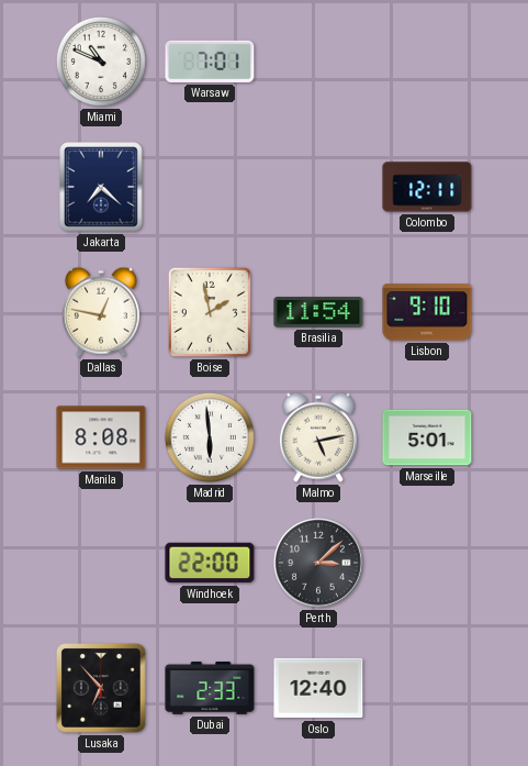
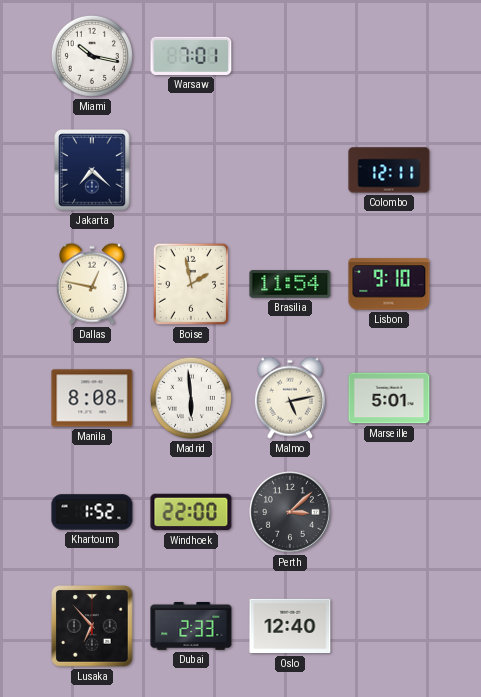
Miami: 10:49 -> 10:17 (92, 56)
Khartoum: none -> 1:52 (92, 512)
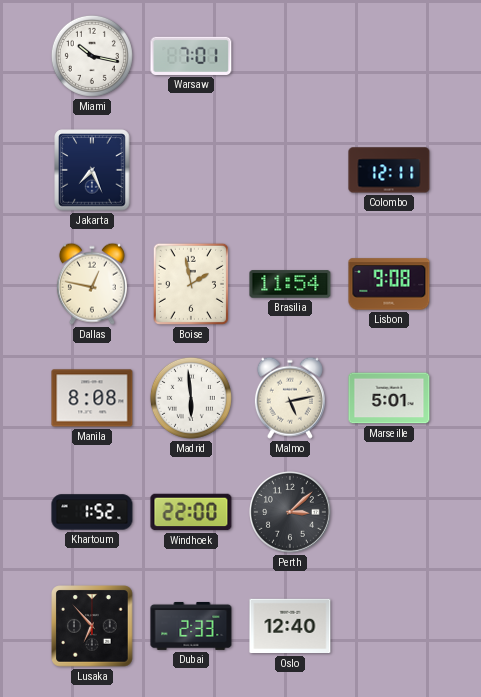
Jakarta: 7:22 -> 7:26 (92, 170)
Lisbon: 9:10 -> 9:08 (389, 284)
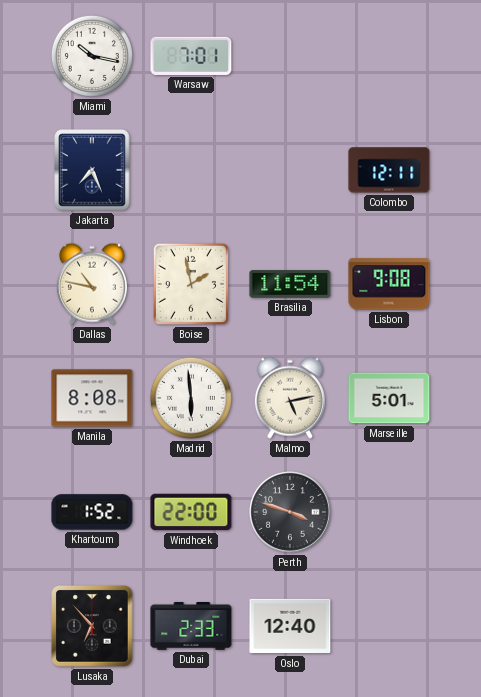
Dallas: 12:47 -> 10:47 (92, 284)
Perth: 3:08 -> 3:48 (291, 513)
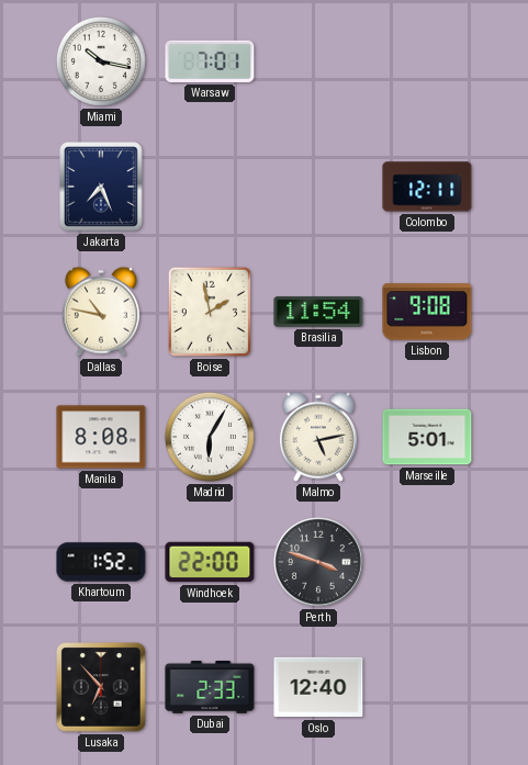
Madrid: 5:59 -> 6:05 (210, 437)
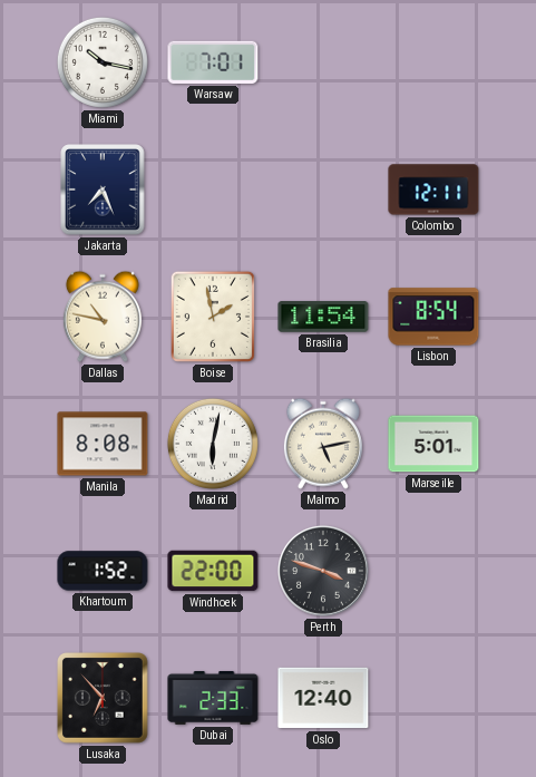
Lisbon: 9:08 -> 8:54 (433, 317)
Madrid: 6:05 -> 6:02 (213, 444)
